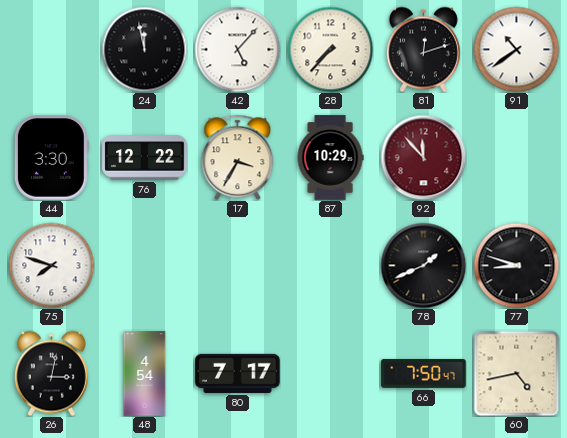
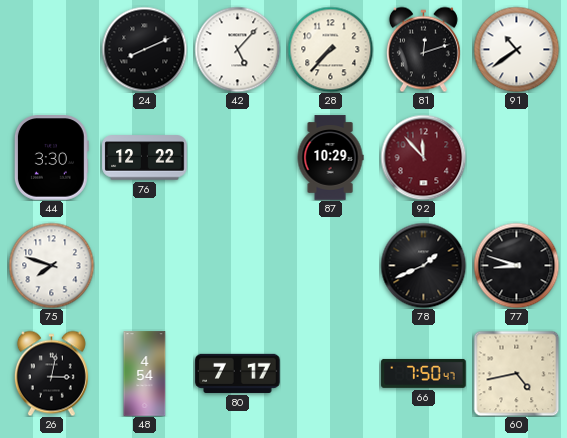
24: 11:58 -> 8:11 (144, 49)
17: 3:35 -> none (238, 157)
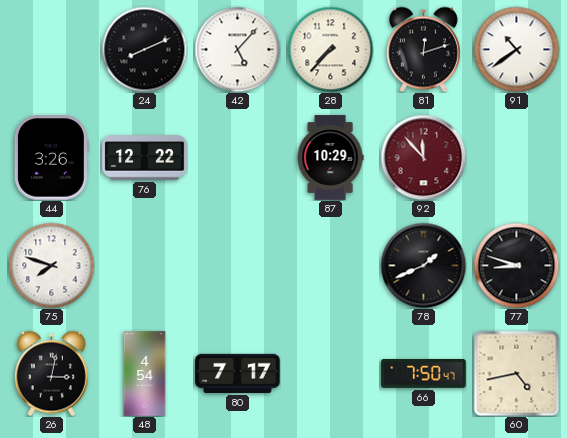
44: 3:30 -> 3:26 (51, 158)
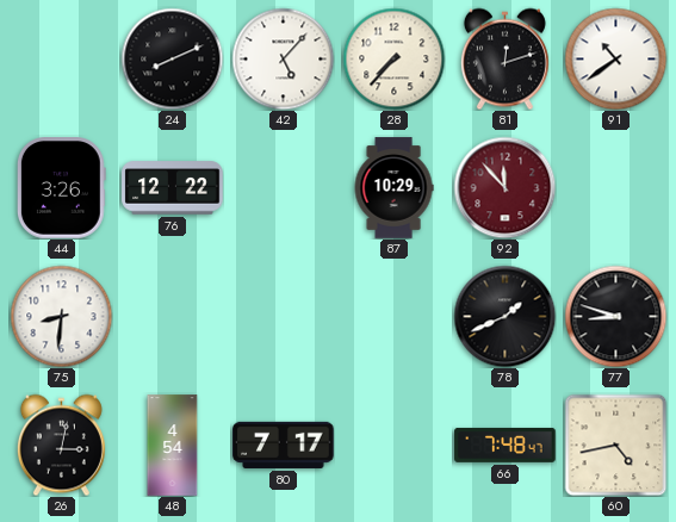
75: 7:48 -> 8:31 (61, 316)
66: 7:50 -> 7:48 (506, 445)
